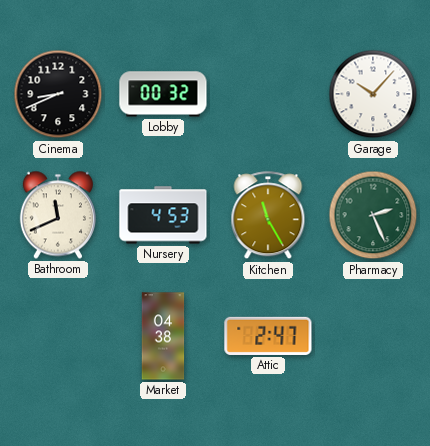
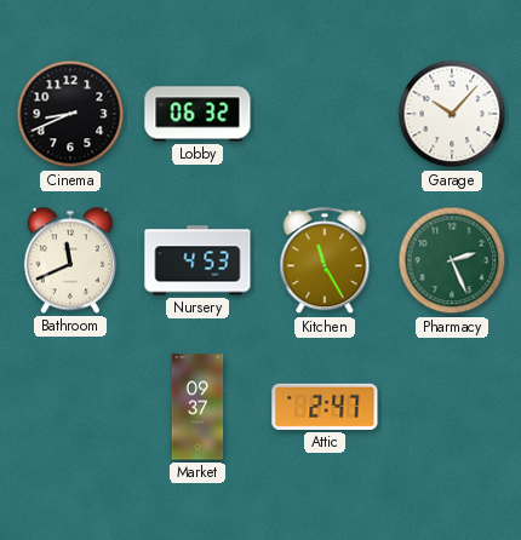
Lobby: 00:32 -> 06:32 (197, 114)
Market: 04:38 -> 09:37 (197, 407)
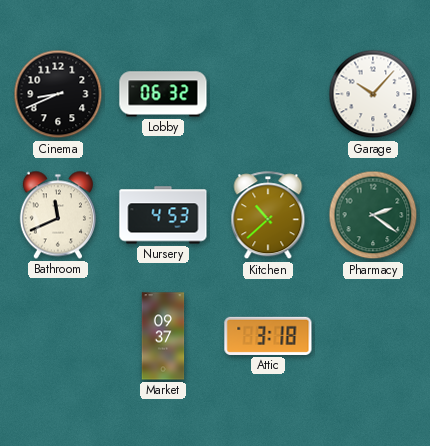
Kitchen: 11:25 -> 10:38 (268, 216)
Pharmacy: 2:26 -> 2:21 (373, 215)
Attic: 2:47 -> 3:18 (268, 336)
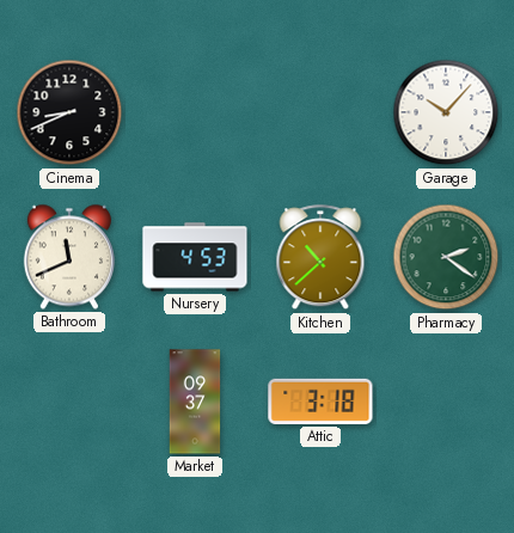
Lobby: 06:32 -> none (163, 94)
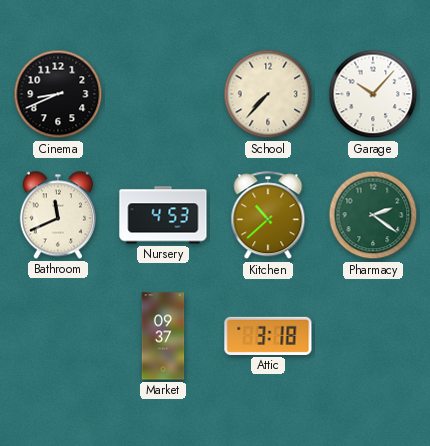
School: none -> 7:37 (268, 94)
